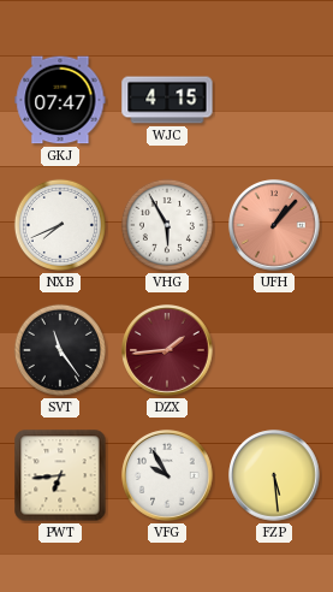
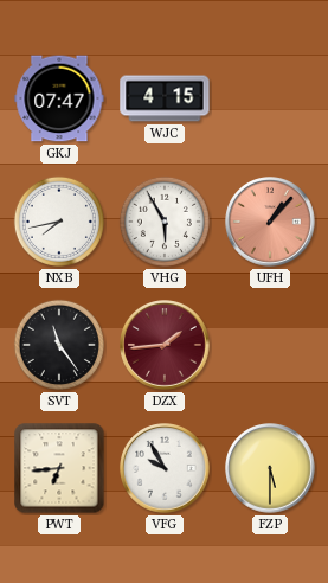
NXB: 7:41 -> 7:43 (59, 222)
FZP: 5:29 -> 5:30 (270, 468)
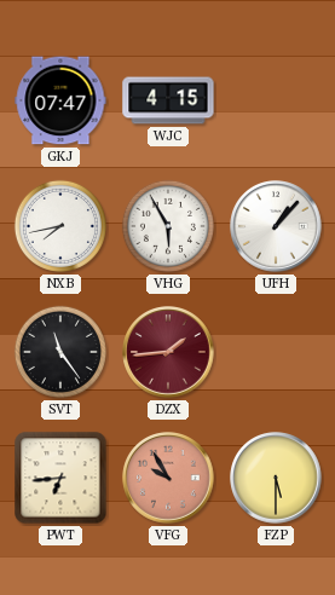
UFH dial: salmon -> white (276, 226)
VFG dial: white -> salmon (168, 478)
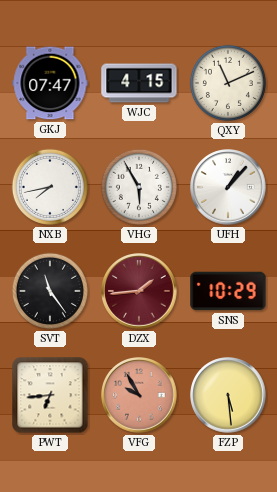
QXY: none -> 11:11 (228, 83)
SNS: none -> 10:29 (228, 291)
FZP: 5:30 -> 5:29 (228, 395)
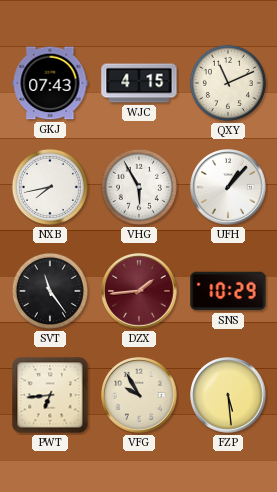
GKJ: 07:47 -> 07:43 (50, 83)
VFG dial: salmon -> cream (139, 395)
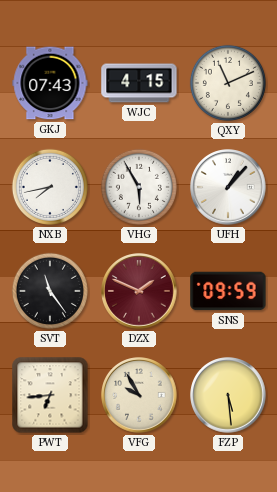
DZX: 1:44 -> 1:49 (139, 291)
SNS: 10:29 -> 09:59 (228, 291)
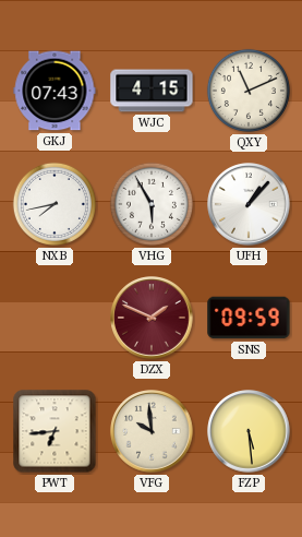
SVT: 11:24 -> none (50, 291)
VFG: 9:55 -> 9:59 (152, 431)
